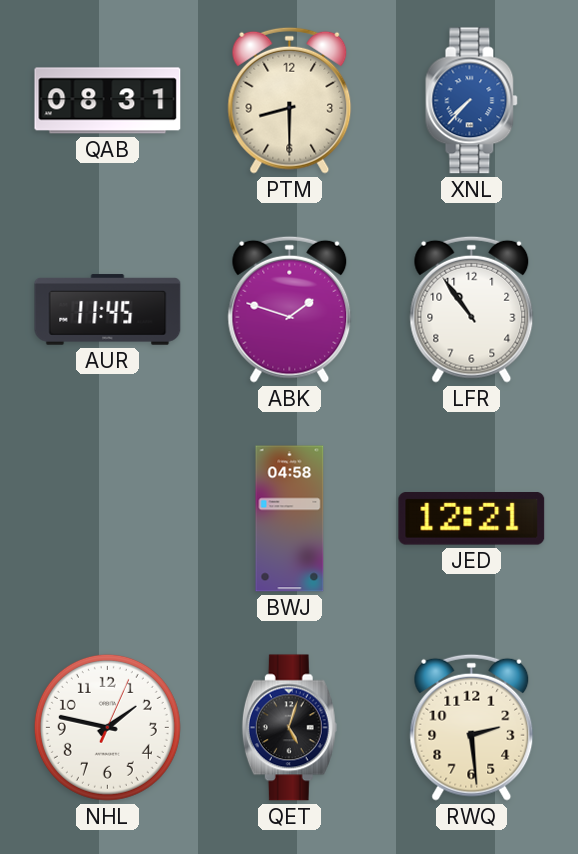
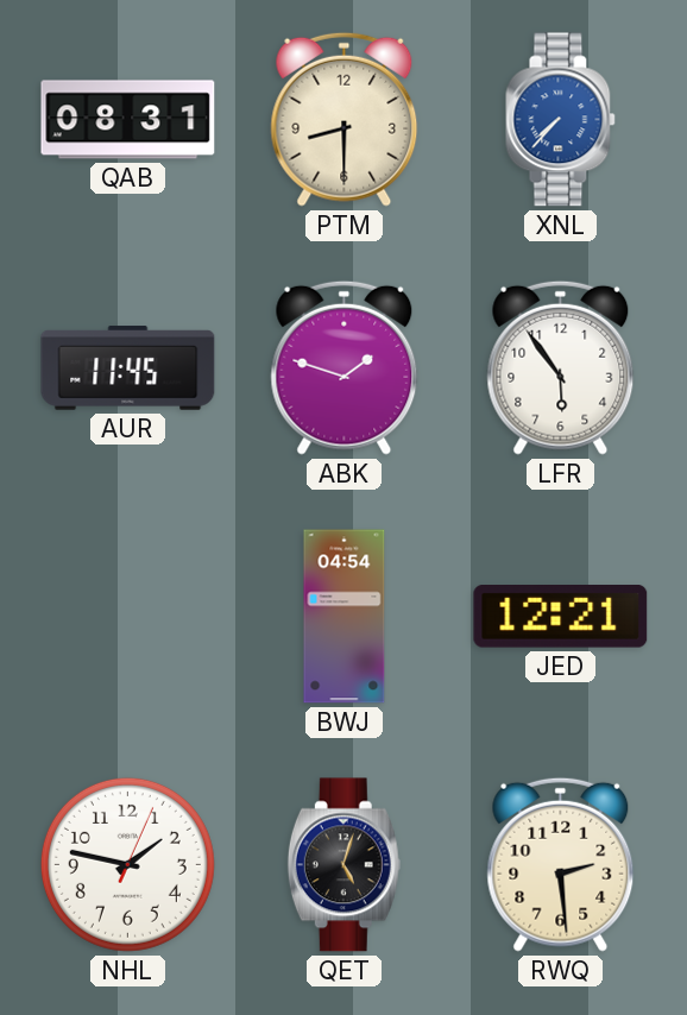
LFR: 10:54 -> 5:54 (561, 367)
BWJ: 04:58 -> 04:54 (345, 617)
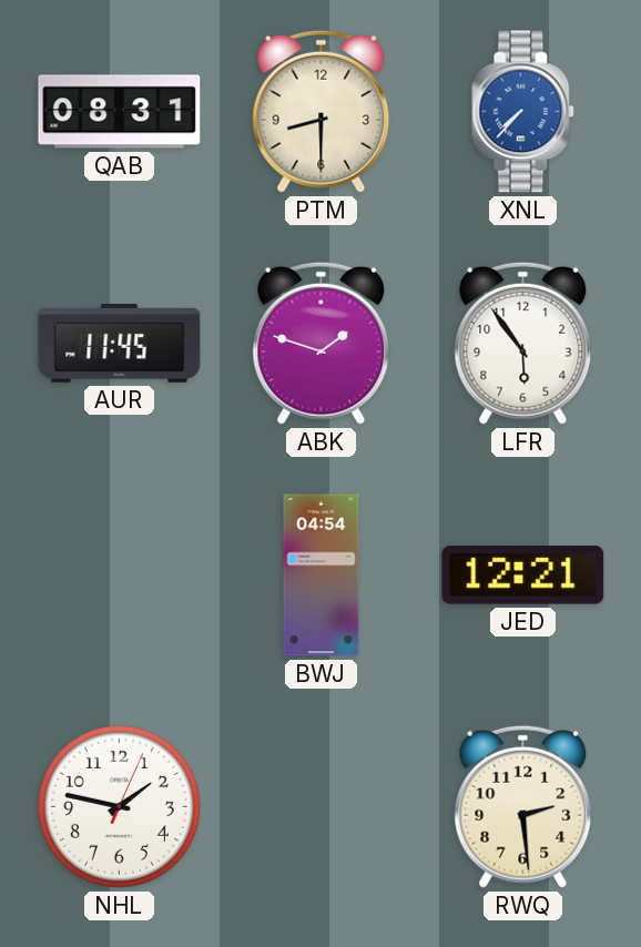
QET: 5:03 -> none (343, 865)
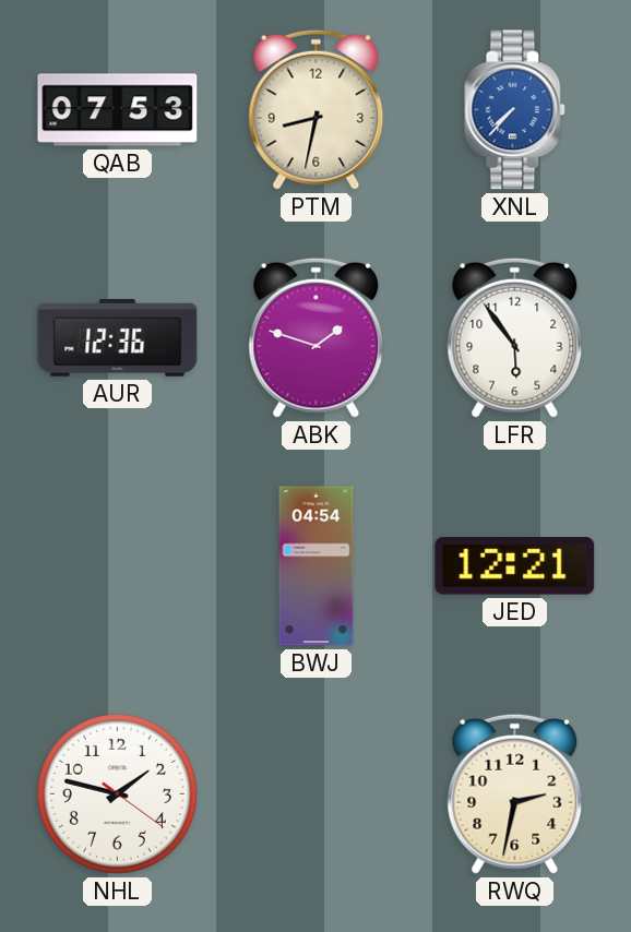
QAB: 08:31 -> 07:53 (118, 110)
PTM: 8:30 -> 8:32 (317, 109)
AUR: 11:45 -> 12:36 (118, 338)
NHL: 1:47:04 -> 1:47:21 (117, 793)
RWQ: 2:29 -> 2:32 (515, 793)
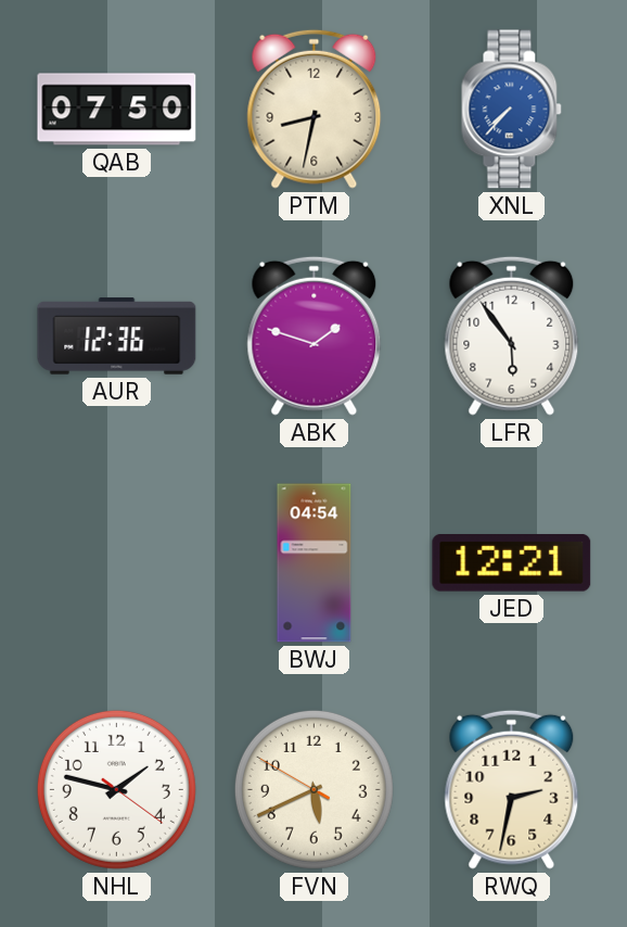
QAB: 07:53 -> 07:50 (117, 110)
FVN: none -> 5:40 (313, 789)
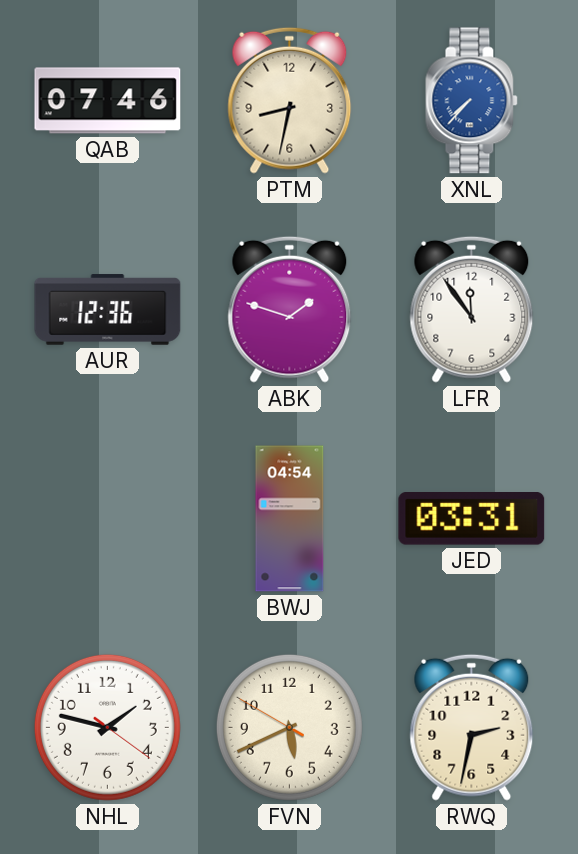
QAB: 07:50 -> 07:46 (108, 101)
LFR: 5:54 -> 11:54 (472, 309)
JED: 12:21 -> 03:31 (472, 519)
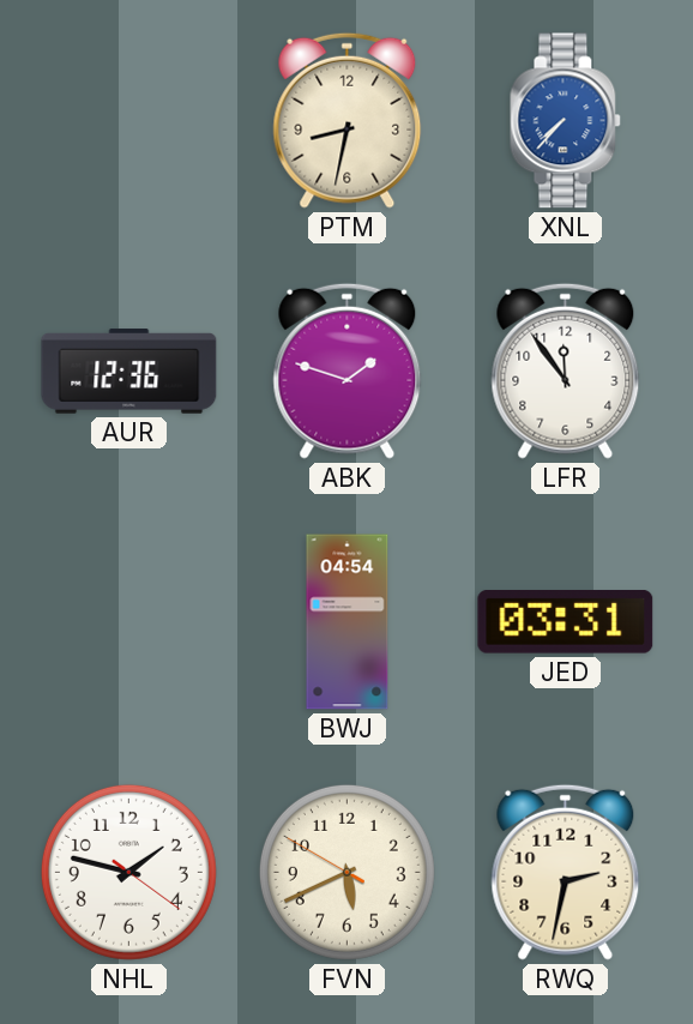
QAB: 07:46 -> none (108, 101)
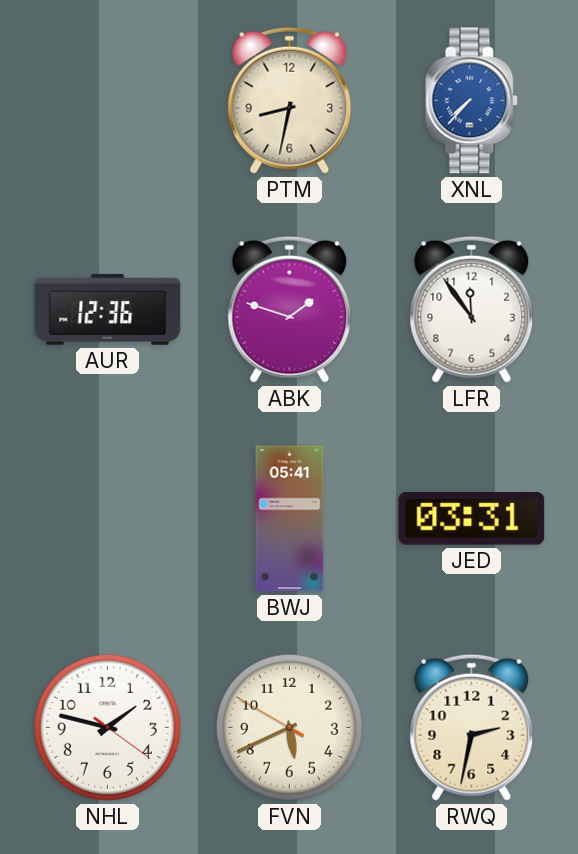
BWJ: 04:54 -> 05:41 (290, 519)
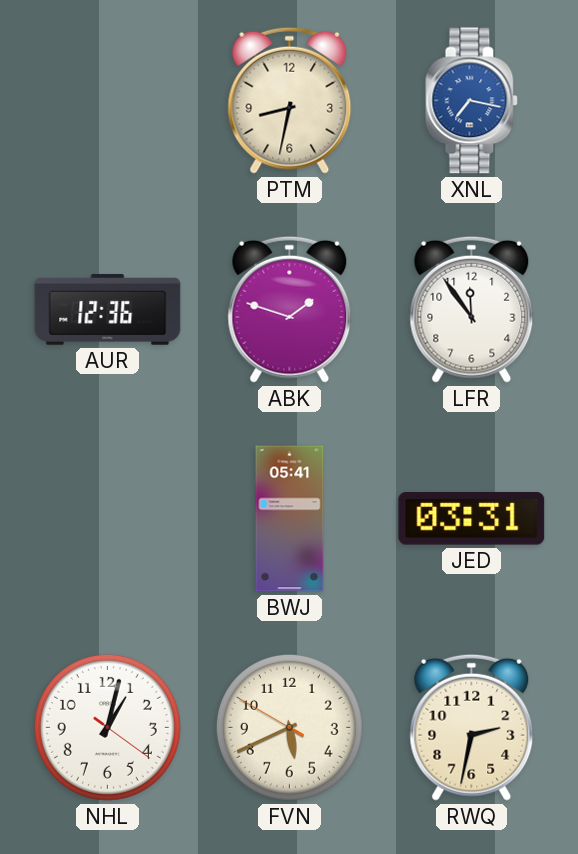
XNL: 7:37 -> 7:17 (472, 101)
NHL: 1:47 -> 1:02 (107, 727)
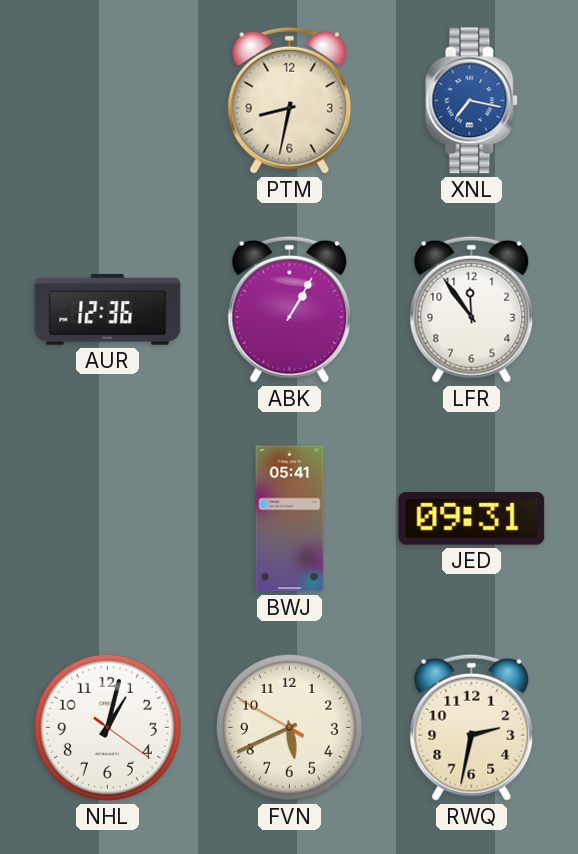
ABK: 1:48 -> 1:05 (290, 309)
JED: 03:31 -> 09:31 (472, 519)
